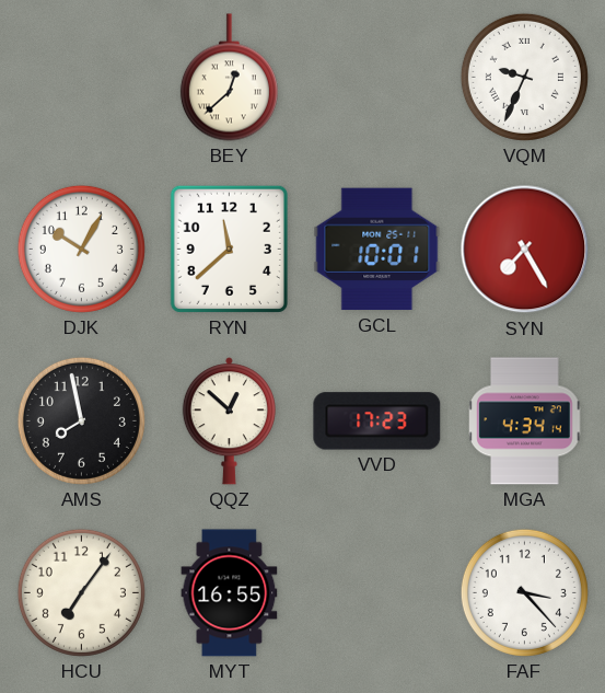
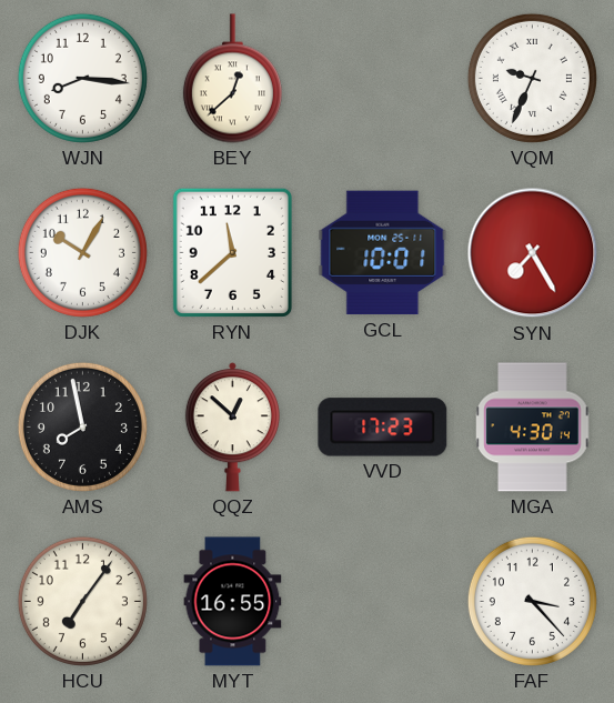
WJN: none -> 8:16 (82, 78)
MGA: 4:34 -> 4:30 (533, 428)
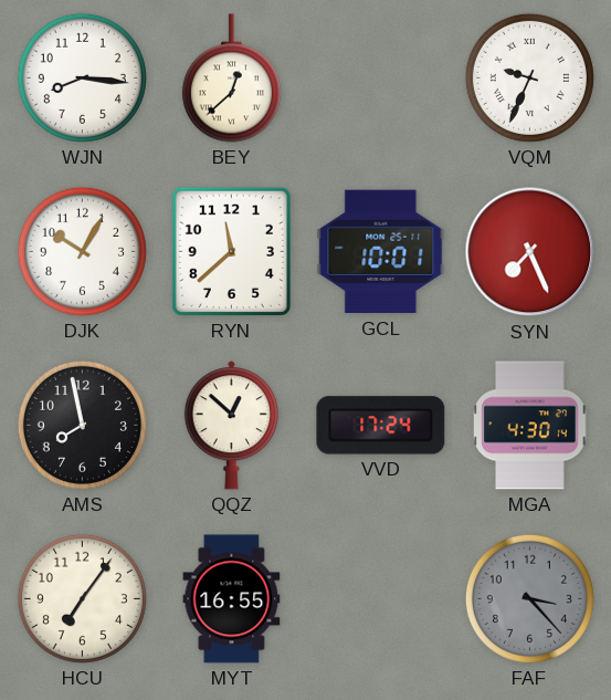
SYN: 7:25 -> 7:26 (530, 252)
VVD: 17:23 -> 17:24 (381, 426)
FAF dial: white -> grey (529, 598)
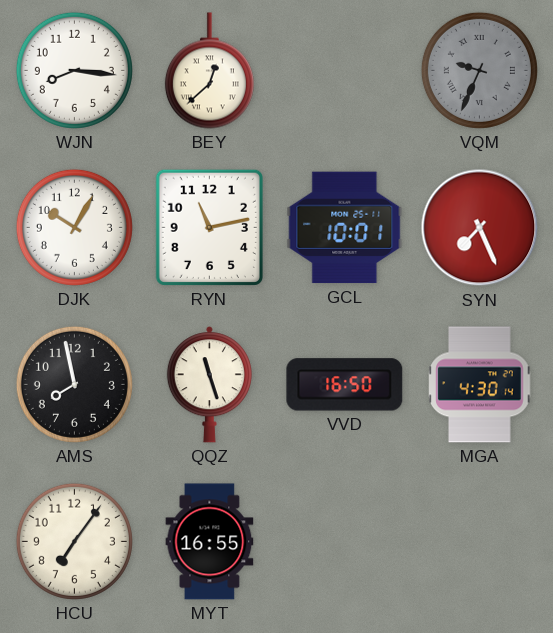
VQM dial: white -> grey (479, 70)
RYN: 11:38 -> 11:13 (209, 227)
QQZ: 12:52 -> 11:27 (209, 385)
VVD: 17:24 -> 16:50 (345, 385)
FAF: 3:23 -> none (529, 598)
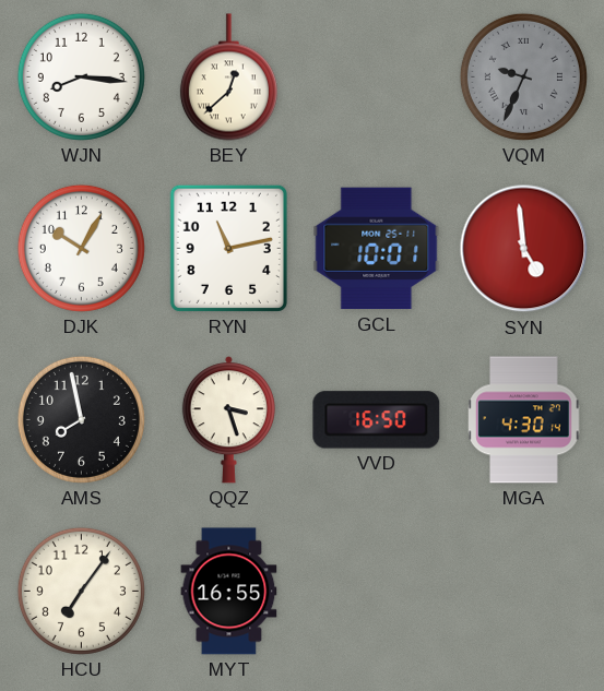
SYN: 7:26 -> 4:59 (524, 249)
QQZ: 11:27 -> 3:27 (228, 420)
